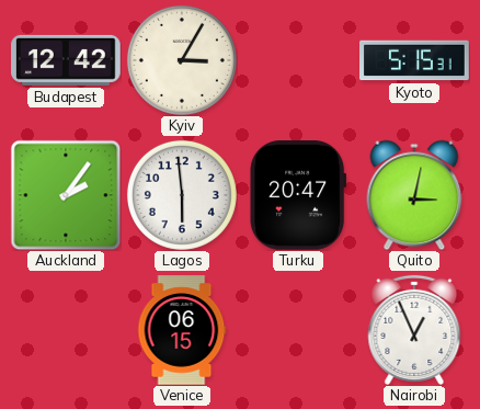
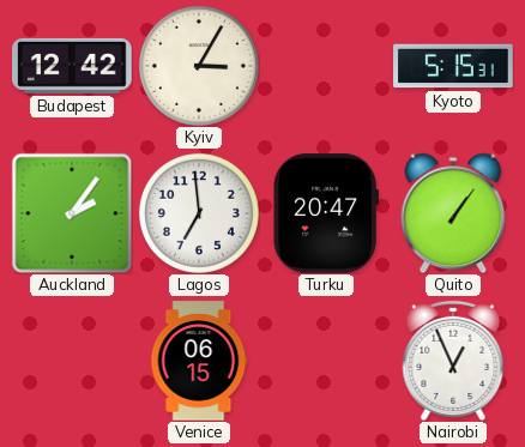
Lagos: 5:59 -> 6:59 (199, 213)
Quito: 3:02 -> 1:06 (453, 213)
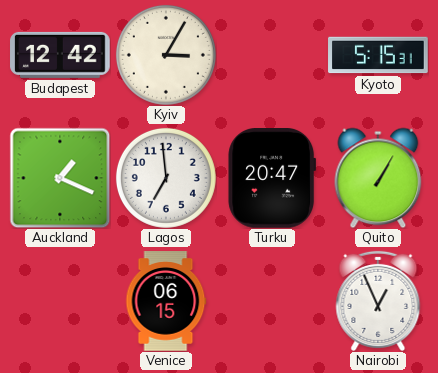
Auckland: 2:06 -> 1:19 (60, 178)
Quito: 1:06 -> 1:05 (378, 178)
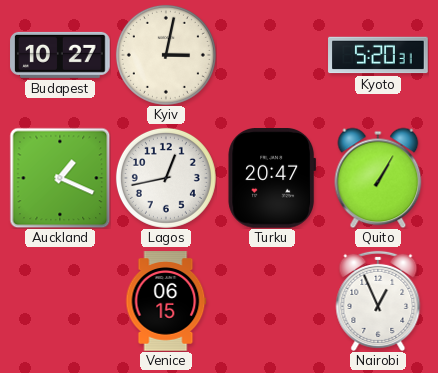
Budapest: 12:42 -> 10:27 (60, 55)
Kyiv: 3:05 -> 3:02 (166, 55)
Kyoto: 5:15 -> 5:20 (378, 55)
Lagos: 6:59 -> 12:43 (166, 178)
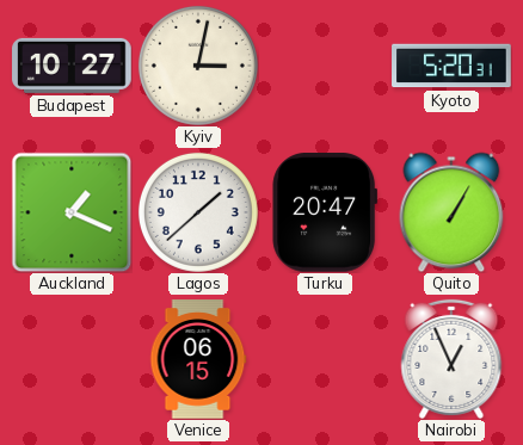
Lagos: 12:43 -> 1:38 (198, 212)
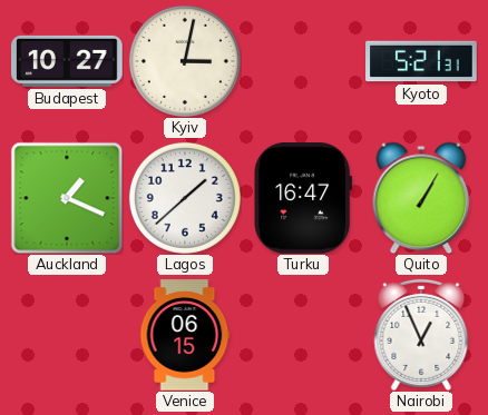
Kyoto: 5:20 -> 5:21 (421, 61)
Turku: 20:47 -> 16:47 (303, 199)
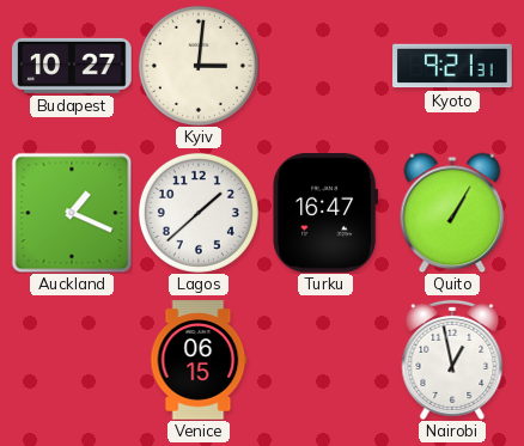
Kyiv: 3:02 -> 3:01 (199, 66)
Kyoto: 5:21 -> 9:21 (452, 66)
Nairobi: 12:56 -> 12:58 (452, 360)
